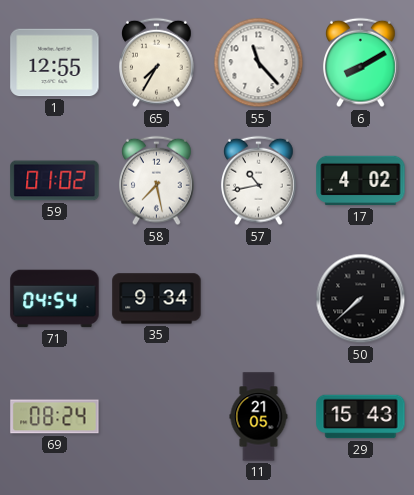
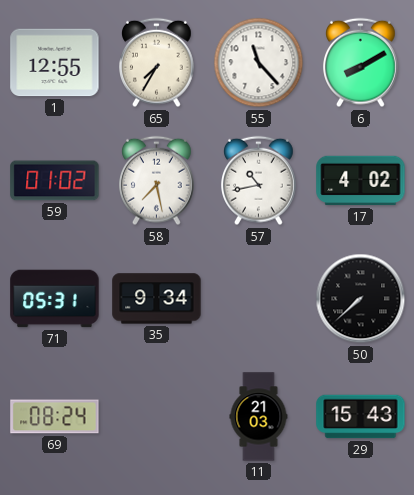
71: 04:54 -> 05:31 (55, 299)
11: 21:05 -> 21:03 (259, 417)
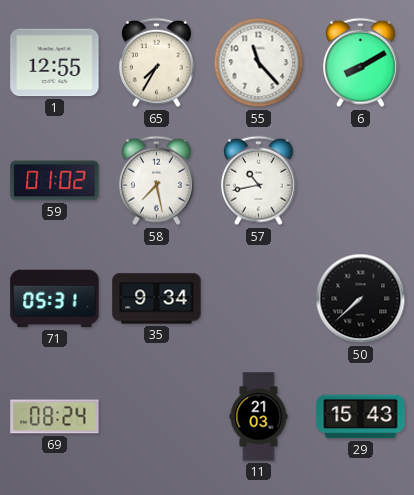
17: 4:02 -> none (361, 181)
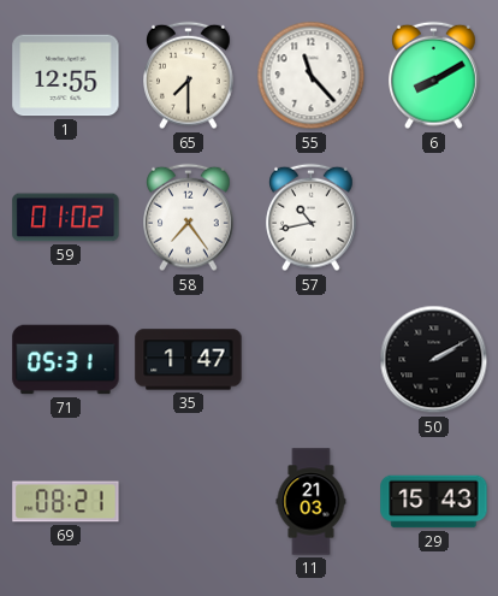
65: 7:35 -> 7:30 (189, 76)
58: 7:28 -> 7:24 (189, 218)
35: 9:34 -> 1:47 (189, 360)
50: 7:38 -> 2:10 (434, 360)
69: 08:24 -> 08:21 (66, 502)
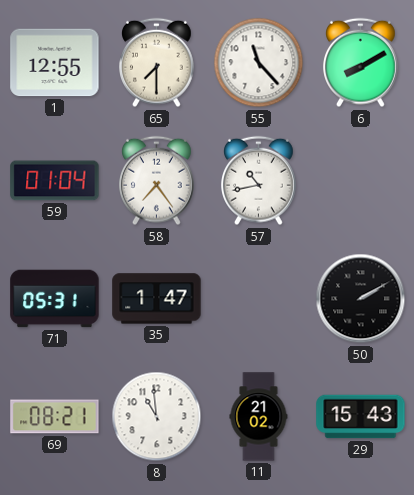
59: 01:02 -> 01:04 (55, 181)
8: none -> 10:59 (157, 417)
11: 21:03 -> 21:02 (259, 417)
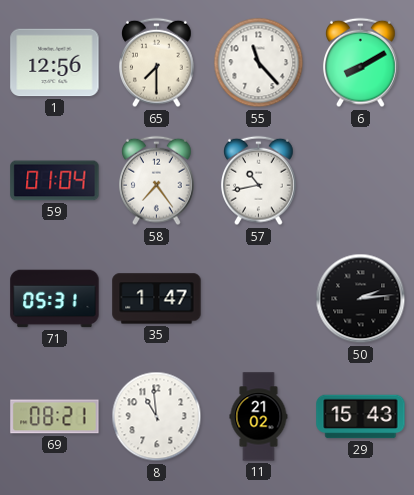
1: 12:55 -> 12:56 (55, 63)
50: 2:10 -> 2:14 (361, 299)
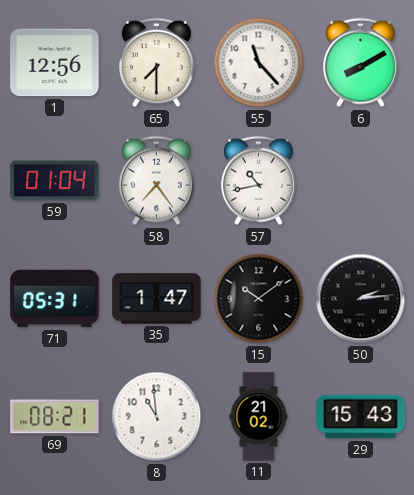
15: none -> 10:09 (259, 299)
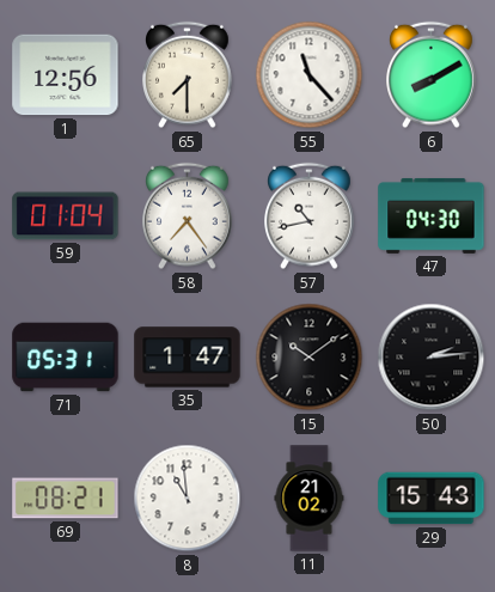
47: none -> 04:30 (432, 215)
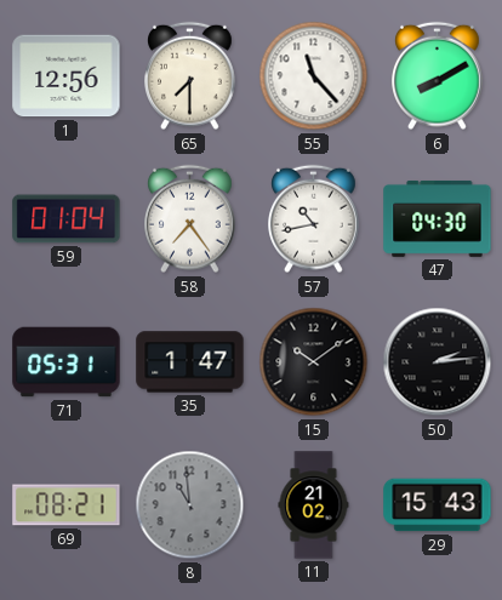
8 dial: white -> grey (190, 505)
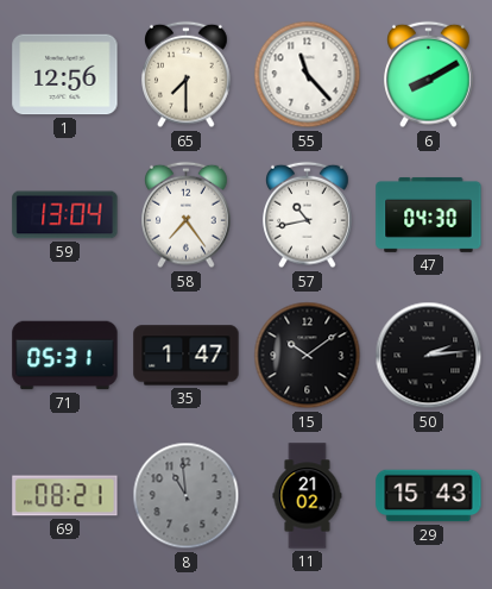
59: 01:04 -> 13:04 (65, 215)
